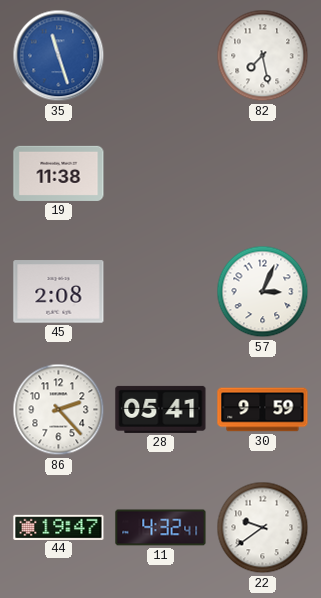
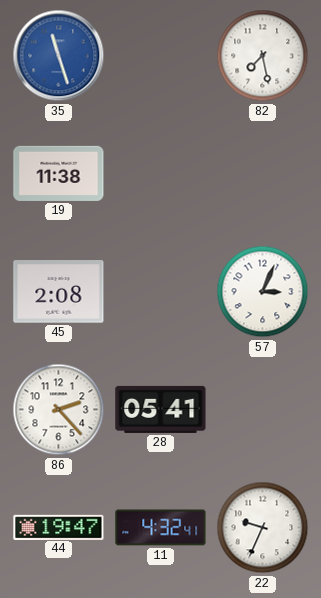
30: 9:59 -> none (263, 410)
22: 9:39 -> 9:34 (263, 528)
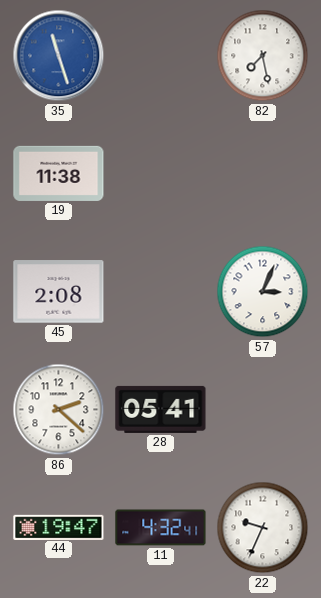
86: 2:23 -> 2:22 (59, 410)
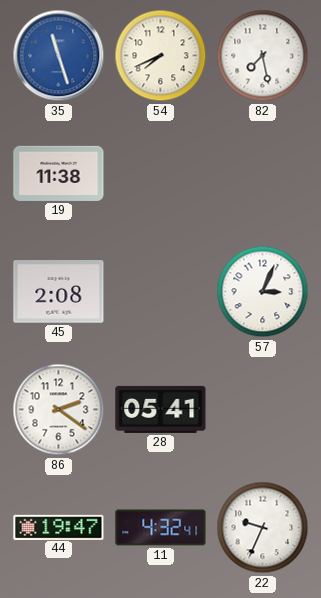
54: none -> 7:41 (161, 56)
86: 2:22 -> 2:21 (59, 410)
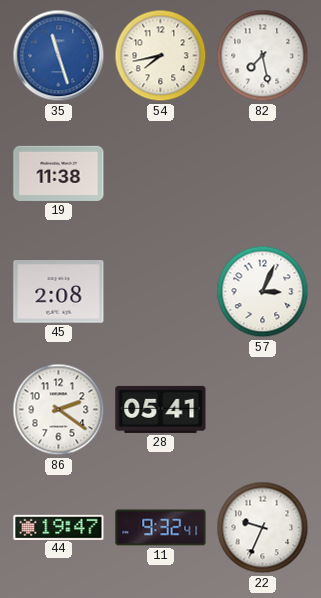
54: 7:41 -> 7:43 (161, 56)
11: 4:32 -> 9:32 (161, 528)
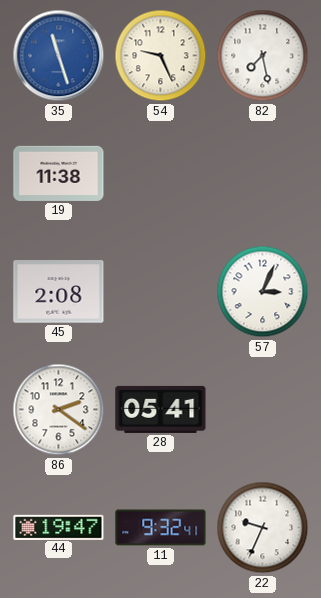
54: 7:43 -> 9:26 (161, 56)
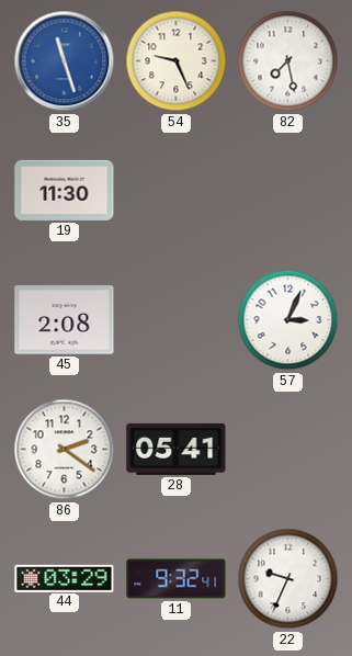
19: 11:38 -> 11:30 (65, 190)
44: 19:47 -> 03:29 (65, 578)
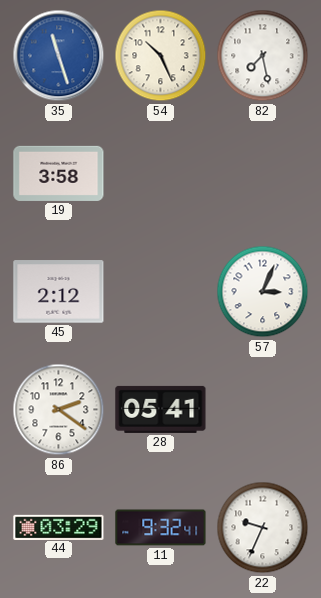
54: 9:26 -> 10:26 (161, 56)
19: 11:30 -> 3:58 (59, 173)
45: 2:08 -> 2:12 (59, 292)
